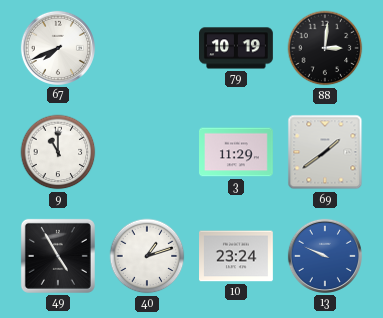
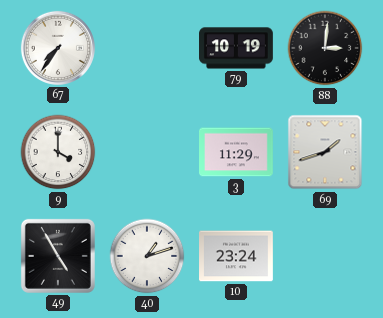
67: 7:41 -> 7:36 (58, 48)
9: 11:00 -> 4:00 (58, 152)
69: 1:39 -> 1:42 (325, 152)
13: 9:49 -> none (325, 256)
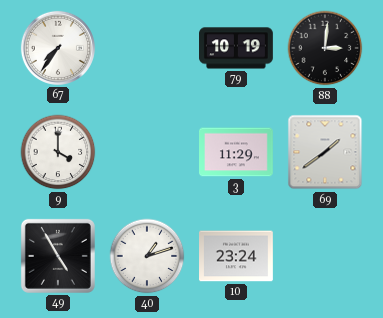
69: 1:42 -> 1:39 (325, 152)
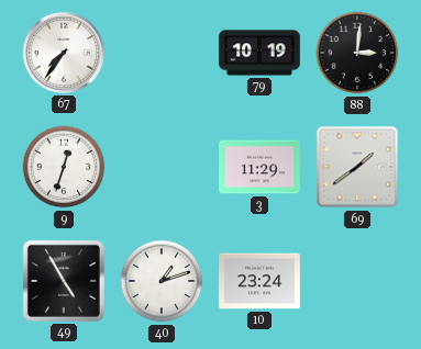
9: 4:00 -> 12:33 (64, 167)
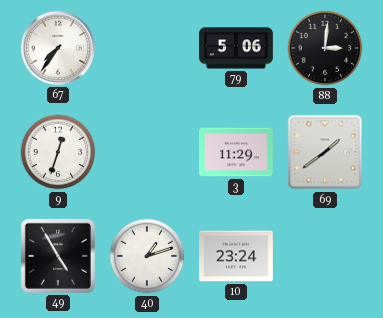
79: 10:19 -> 5:06 (237, 48)
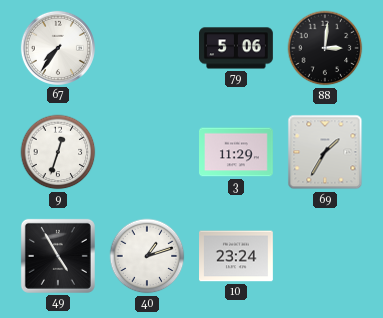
69: 1:39 -> 1:35 (325, 152)
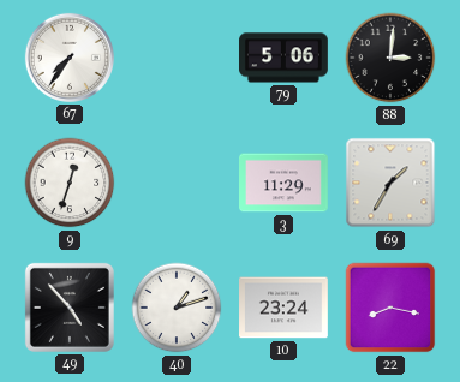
49: 4:55 -> 4:53 (70, 308)
22: none -> 8:17 (390, 308)
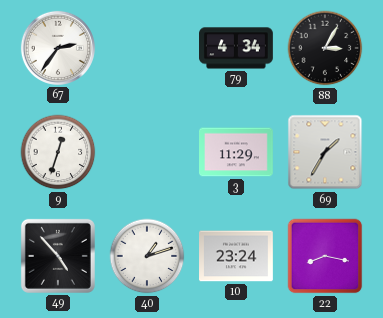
67: 7:36 -> 2:36 (58, 48)
79: 5:06 -> 4:34 (237, 48)
88: 3:01 -> 3:05 (325, 48)
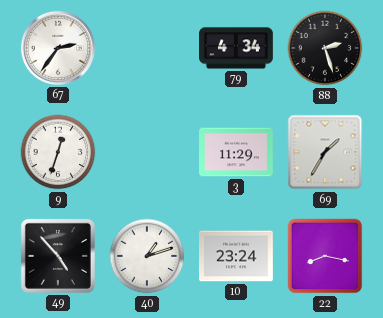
88: 3:05 -> 2:27 (325, 48)
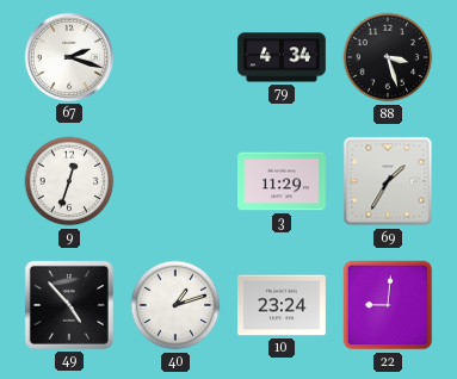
67: 2:36 -> 2:18 (69, 57)
88: 2:27 -> 3:27 (388, 57)
22: 8:17 -> 9:01 (388, 305)
